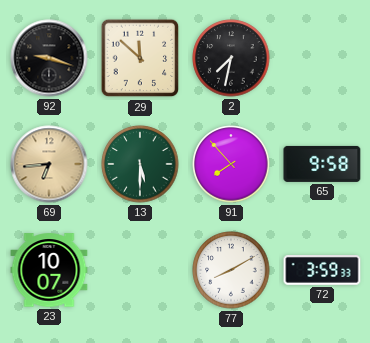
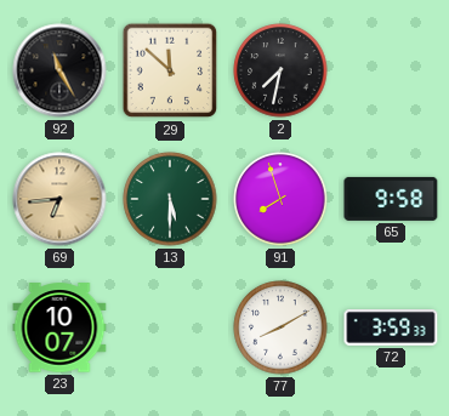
92: 9:18 -> 11:25 (59, 70)
91: 7:53 -> 7:57 (280, 199)
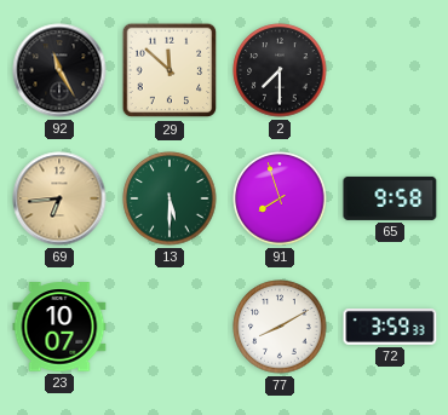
2: 7:32 -> 7:30 (280, 70)
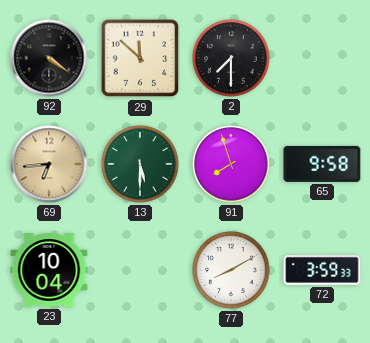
92: 11:25 -> 4:21 (49, 58)
23: 10:07 -> 10:04 (49, 270)
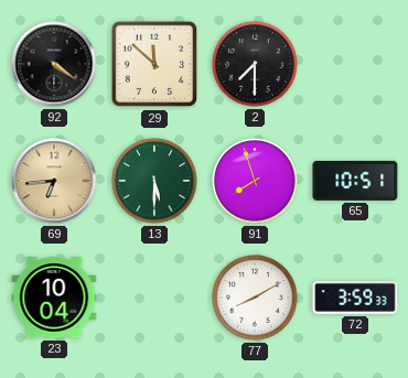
65: 9:58 -> 10:51 (355, 181)
